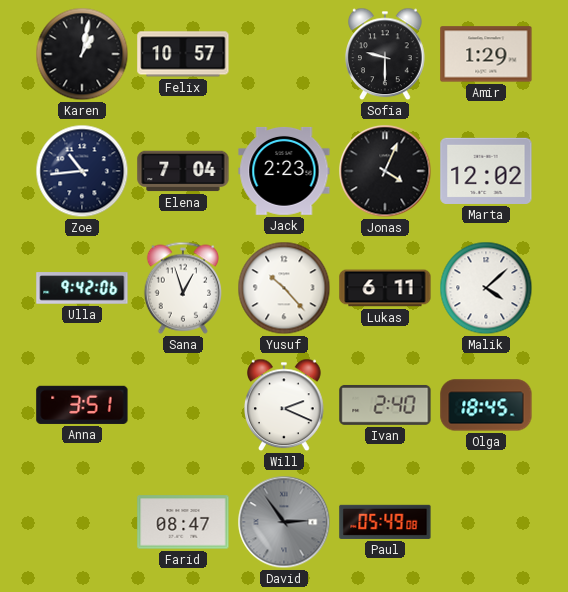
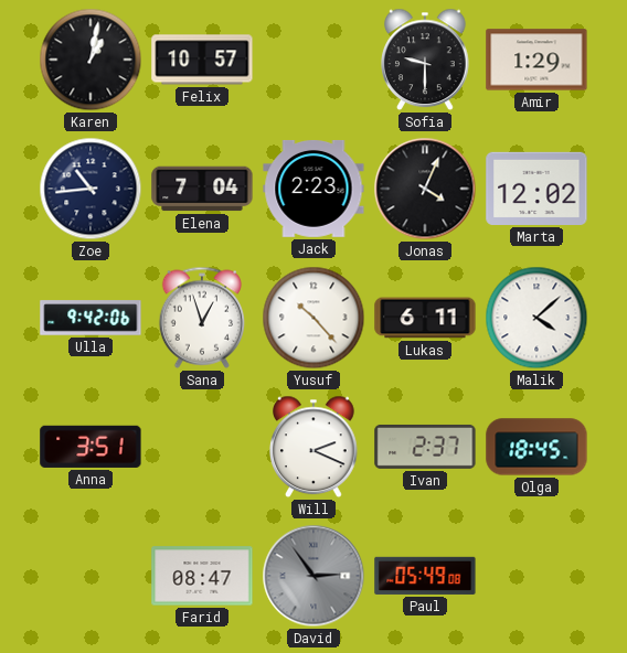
Ivan: 2:40 -> 2:37 (425, 447)
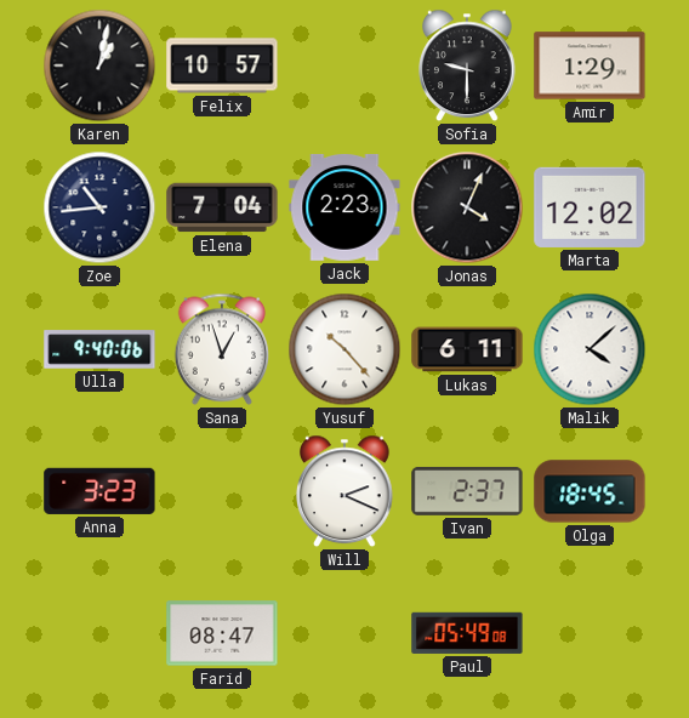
Ulla: 9:42 -> 9:40 (99, 349)
Anna: 3:51 -> 3:23 (99, 491)
David: 2:54 -> none (313, 576)
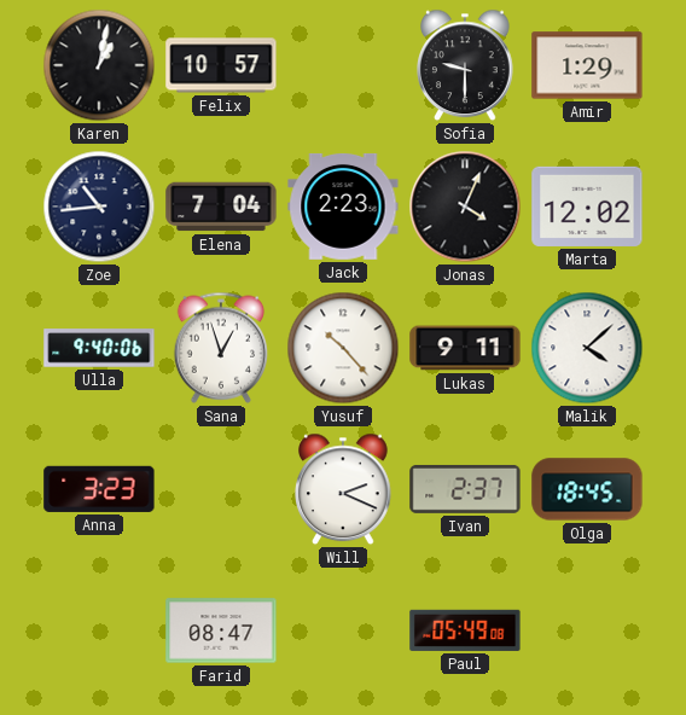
Lukas: 6:11 -> 9:11 (465, 348)
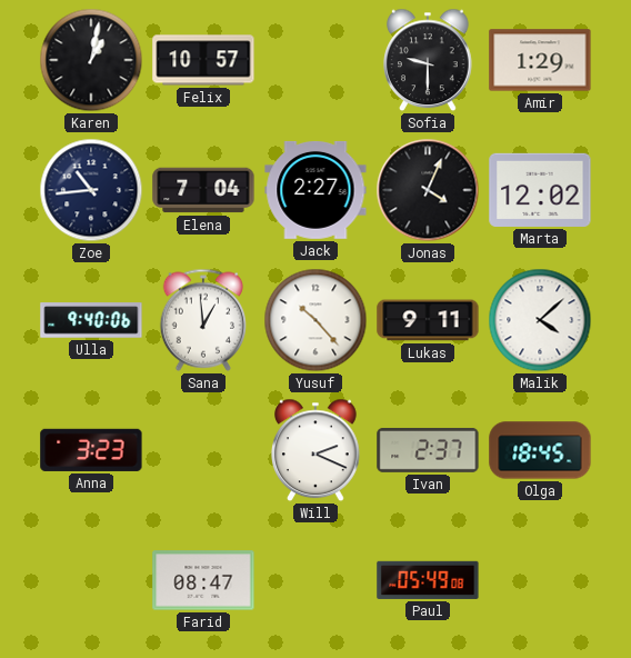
Jack: 2:23 -> 2:27 (315, 190)
Sana: 12:57 -> 12:59 (202, 320)
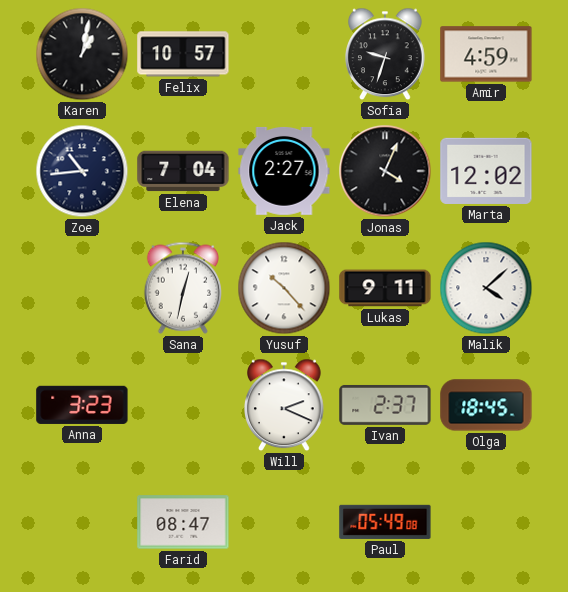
Sofia: 9:30 -> 9:33 (386, 54)
Amir: 1:29 -> 4:59 (486, 54)
Ulla: 9:40 -> none (91, 320)
Sana: 12:59 -> 12:32 (182, 288)
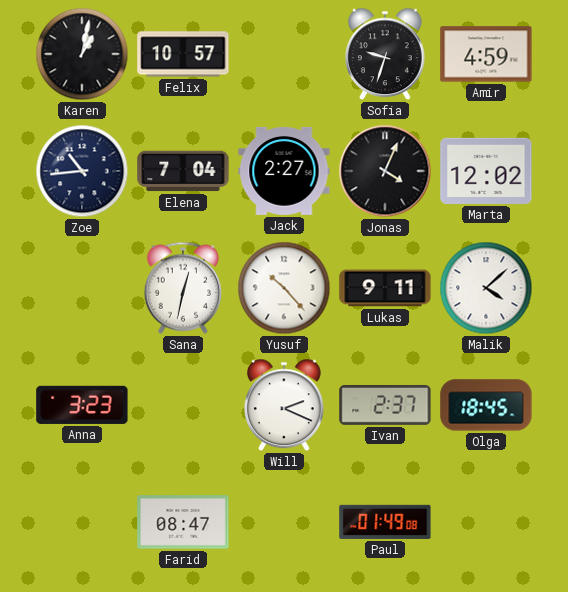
Paul: 05:49 -> 01:49 (385, 522)
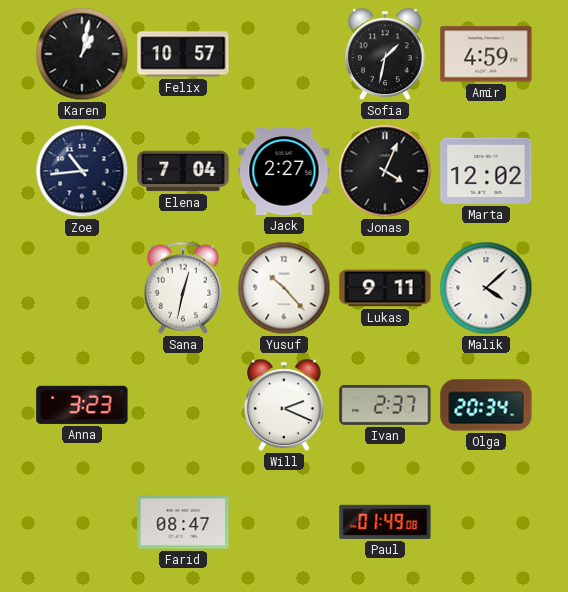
Sofia: 9:33 -> 1:32 (386, 54)
Olga: 18:45 -> 20:34 (486, 405)
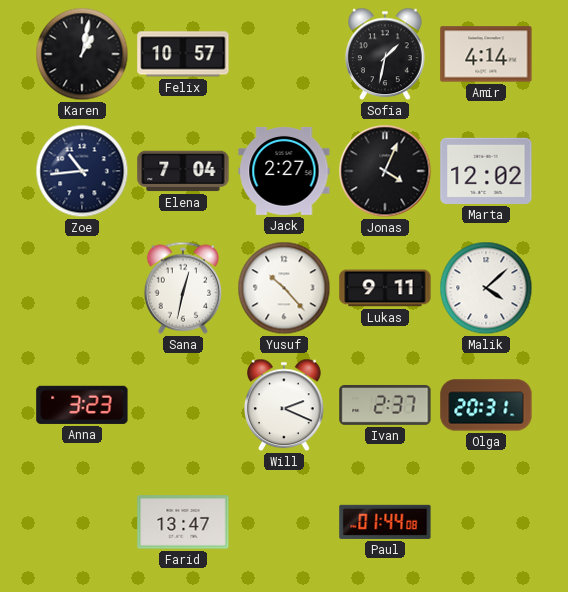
Amir: 4:59 -> 4:14 (486, 54)
Olga: 20:34 -> 20:31 (486, 405)
Farid: 08:47 -> 13:47 (183, 522)
Paul: 01:49 -> 01:44 (385, 522)
